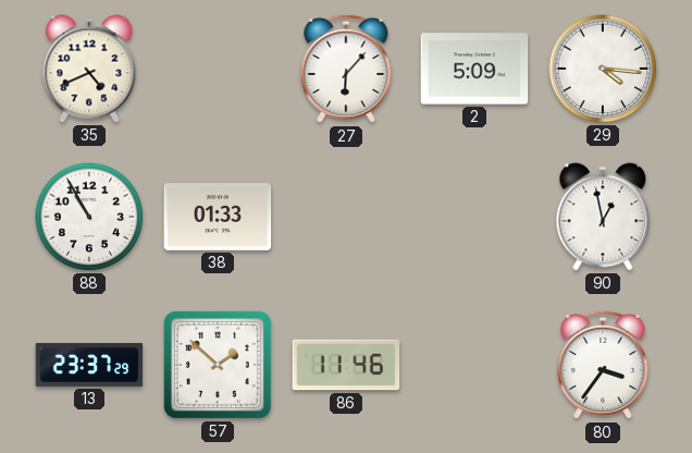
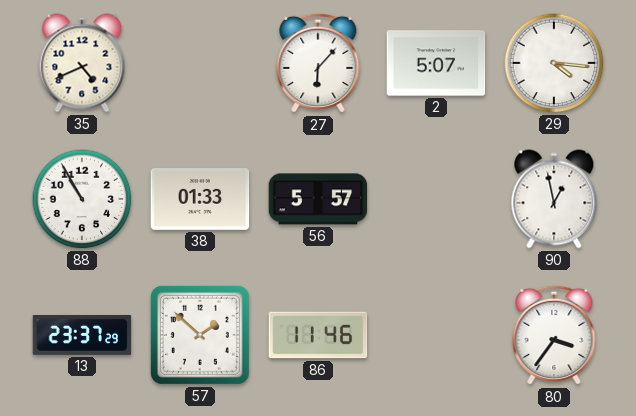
2: 5:09 -> 5:07 (436, 63)
56: none -> 5:57 (318, 199)
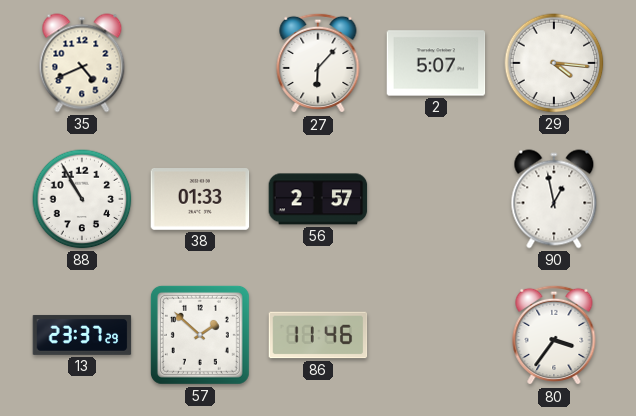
56: 5:57 -> 2:57 (318, 199)
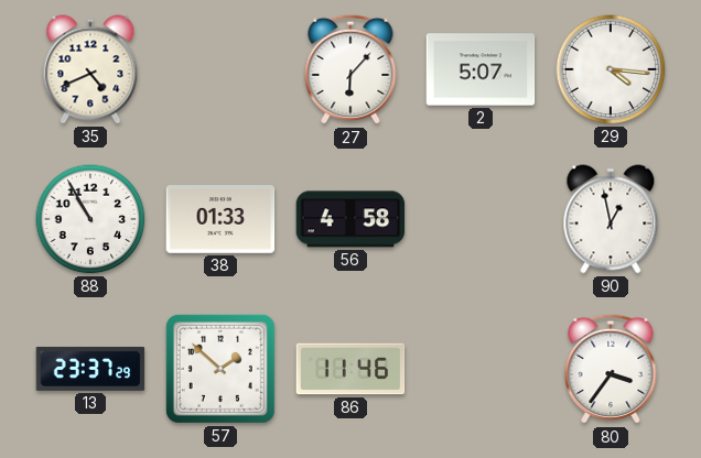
56: 2:57 -> 4:58 (350, 219)
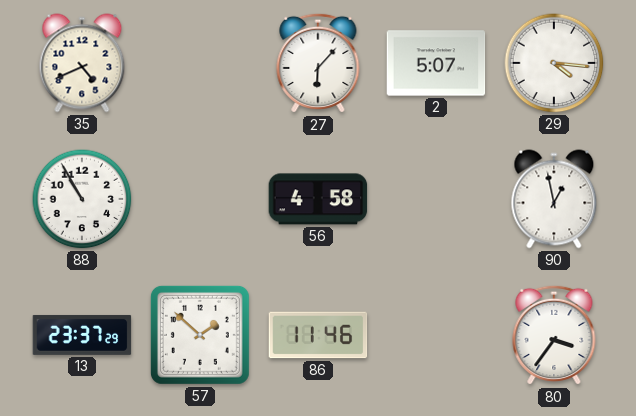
38: 01:33 -> none (220, 220)
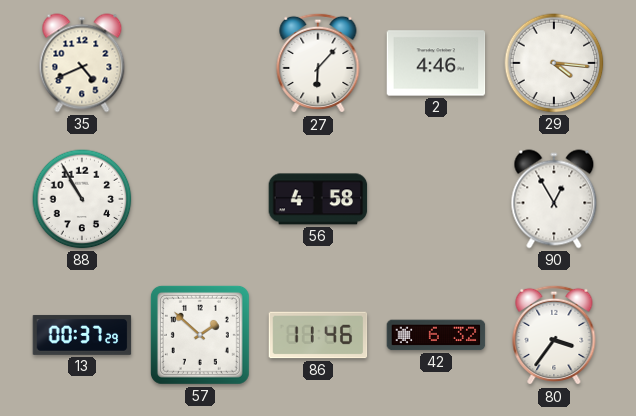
2: 5:07 -> 4:46 (436, 63)
90: 12:58 -> 12:55 (554, 199)
13: 23:37 -> 00:37 (82, 335)
42: none -> 6:32 (436, 335)
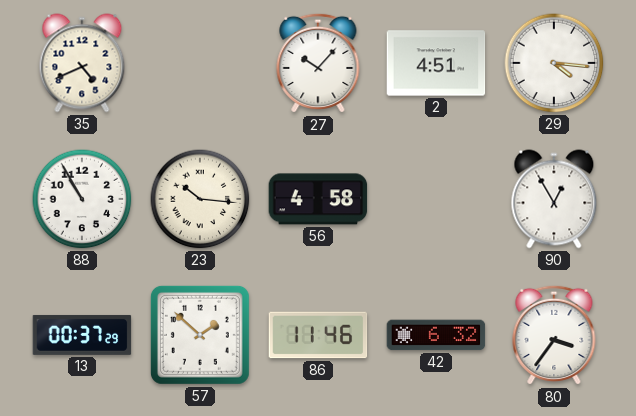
27: 6:07 -> 10:07 (318, 63)
2: 4:46 -> 4:51 (436, 63)
23: none -> 10:16 (200, 199)
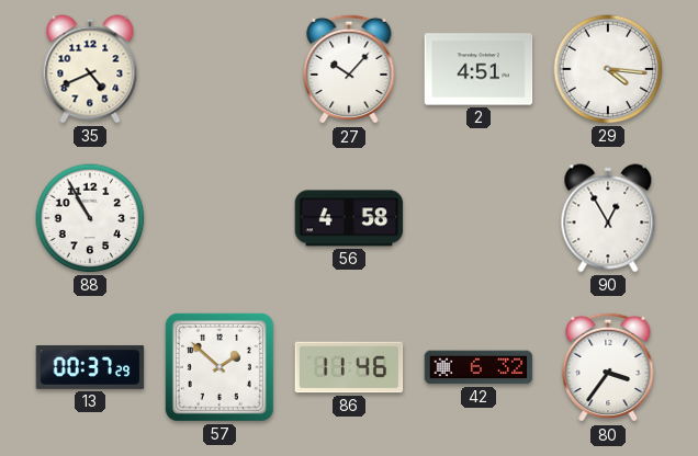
23: 10:16 -> none (200, 199)
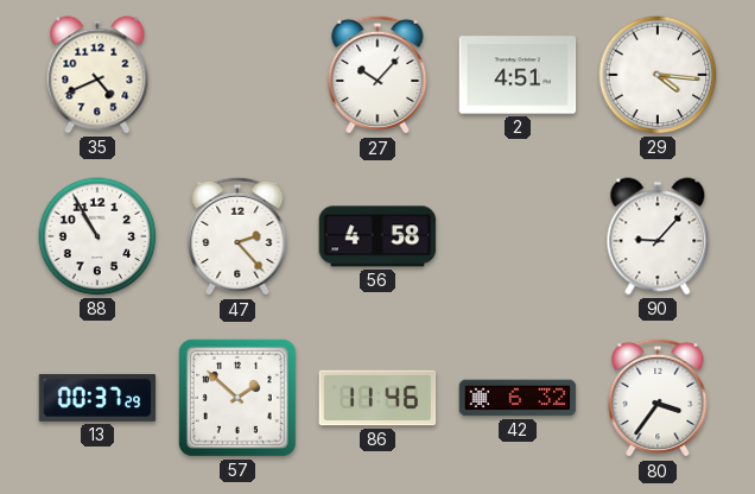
47: none -> 2:23 (237, 236)
90: 12:55 -> 9:07 (658, 236)
